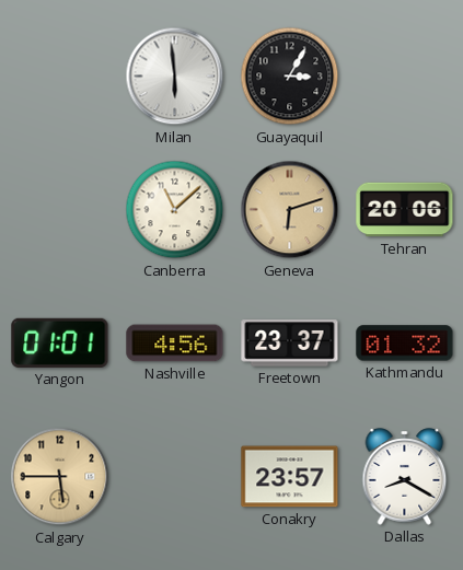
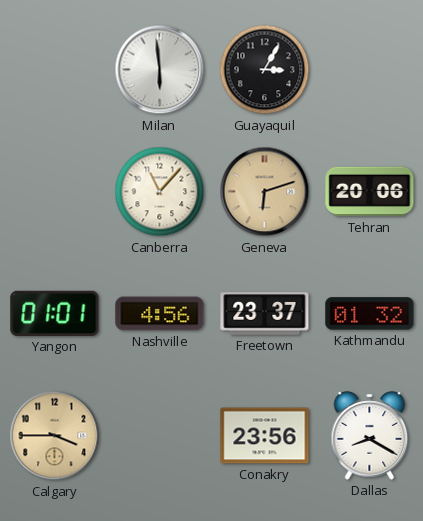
Canberra: 11:08 -> 11:07 (160, 192)
Calgary: 5:45 -> 3:45 (55, 436)
Conakry: 23:57 -> 23:56 (265, 436)
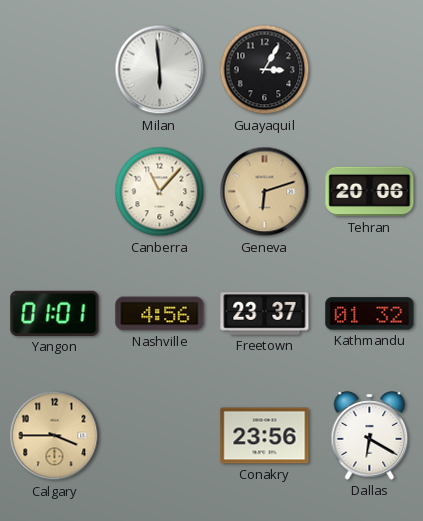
Dallas: 8:20 -> 6:20 (370, 436)
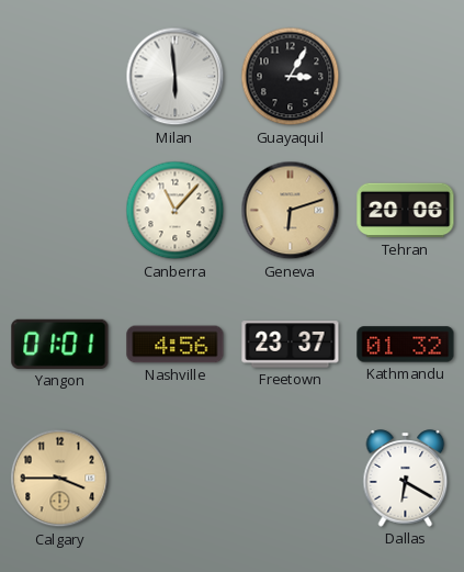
Conakry: 23:56 -> none (265, 436)
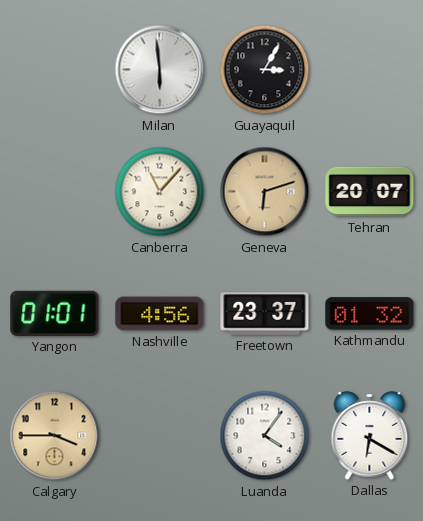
Tehran: 20:06 -> 20:07 (370, 192)
Luanda: none -> 4:06 (265, 436)
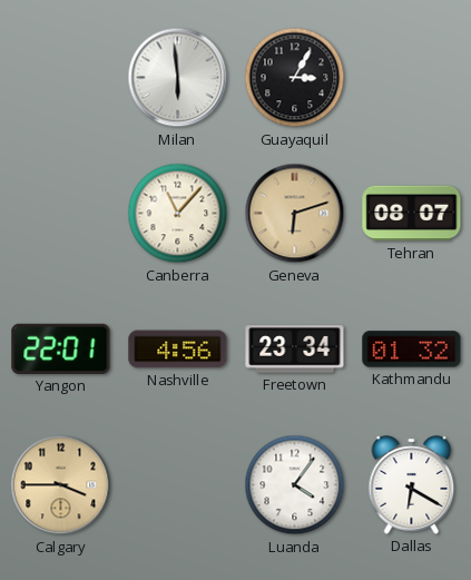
Tehran: 20:07 -> 08:07 (412, 214)
Yangon: 01:01 -> 22:01 (61, 348)
Freetown: 23:37 -> 23:34 (295, 350)
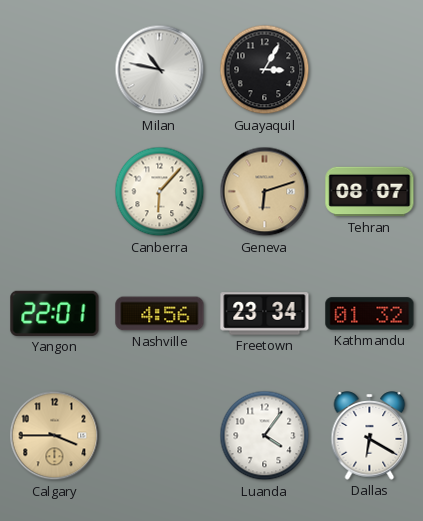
Milan: 5:59 -> 10:47 (160, 70)
Canberra: 11:07 -> 6:07 (160, 192)
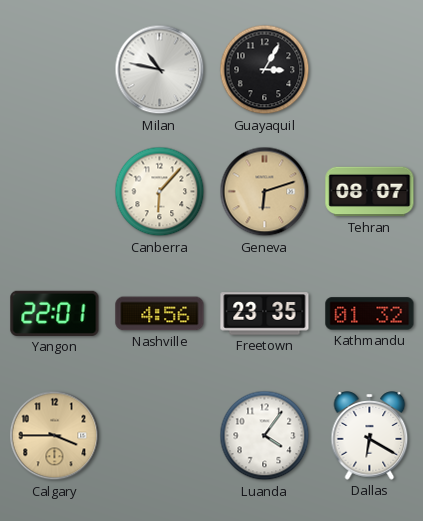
Freetown: 23:34 -> 23:35 (265, 314)
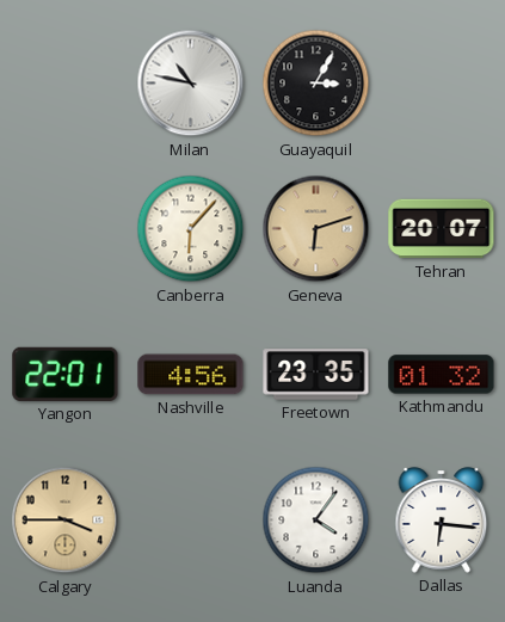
Tehran: 08:07 -> 20:07 (442, 229)
Dallas: 6:20 -> 6:16 (442, 521)
